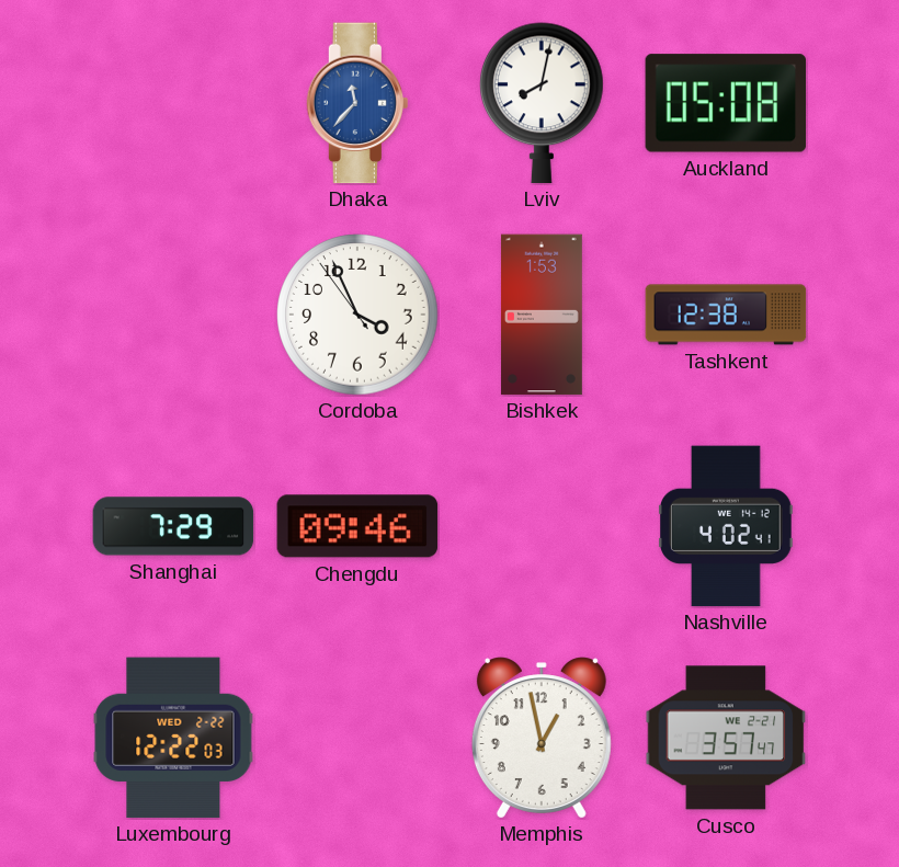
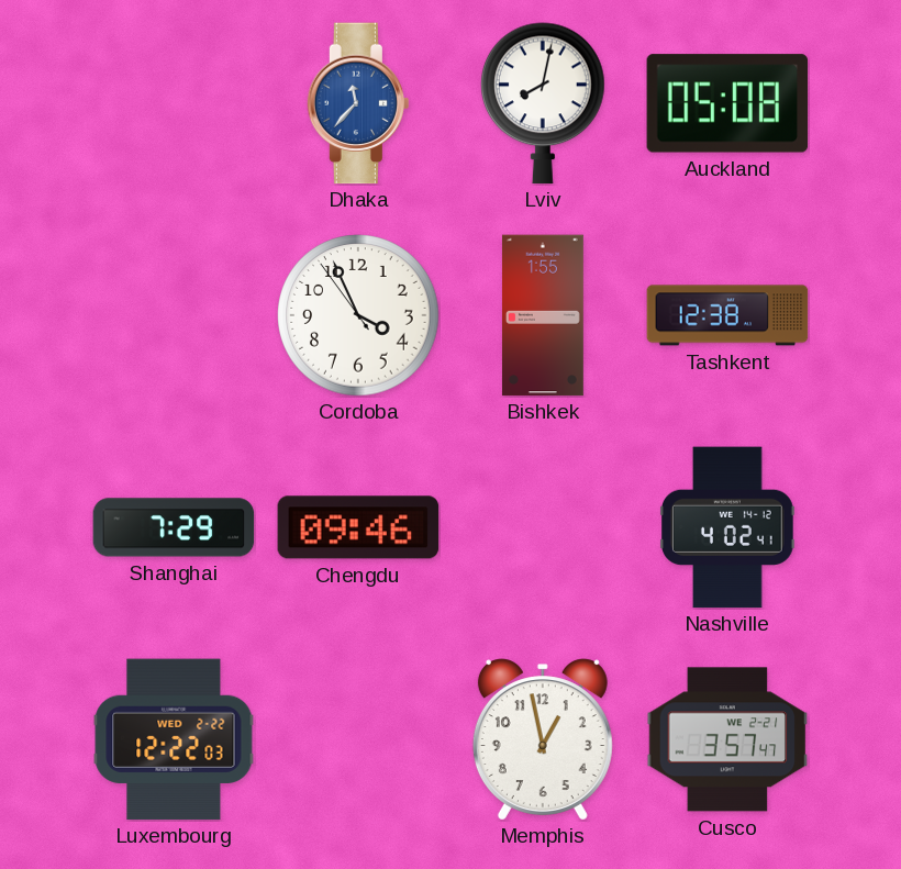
Bishkek: 1:53 -> 1:55 (543, 315)
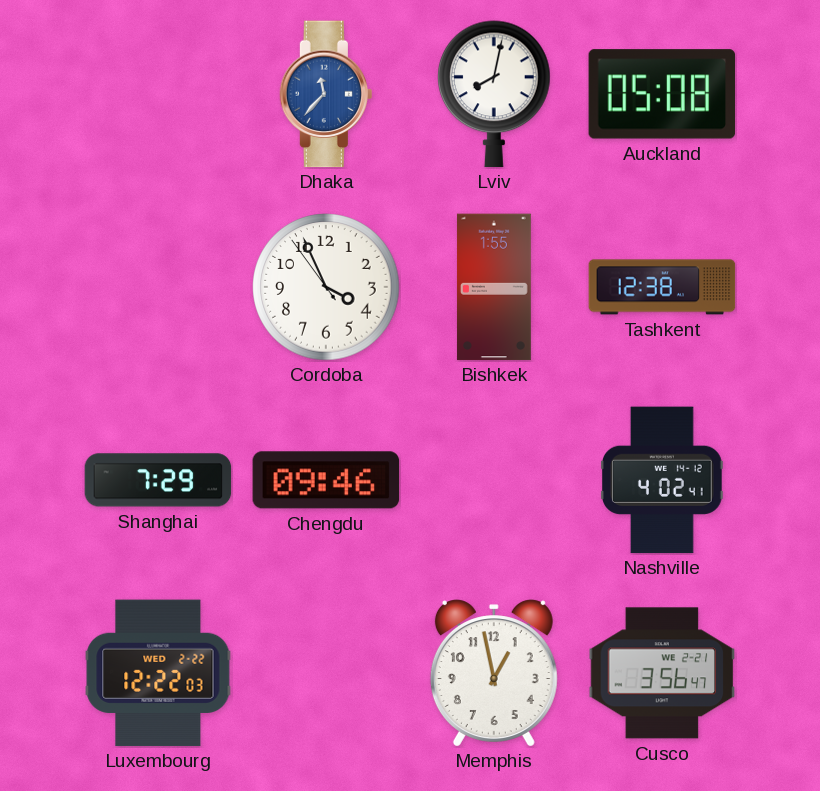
Cusco: 3:57 -> 3:56 (662, 673)
